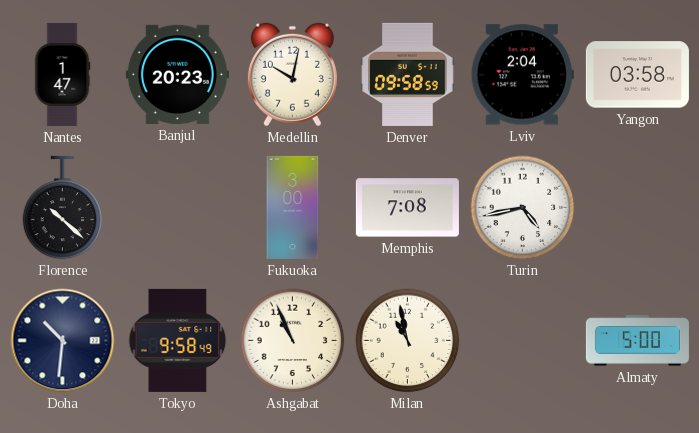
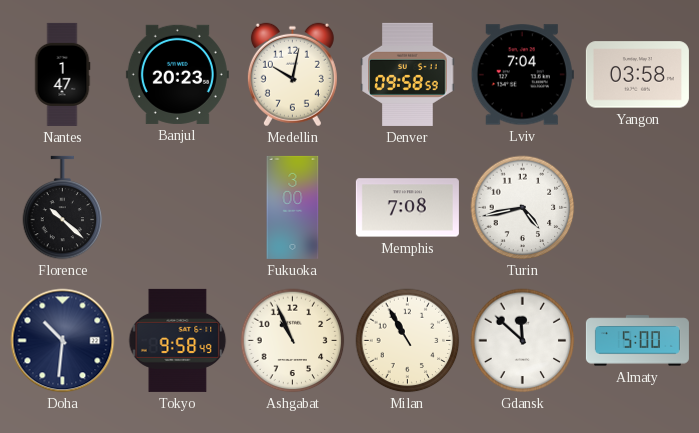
Lviv: 2:04 -> 7:04 (522, 75)
Milan: 10:58 -> 10:55 (408, 341)
Gdansk: none -> 11:52 (523, 341)
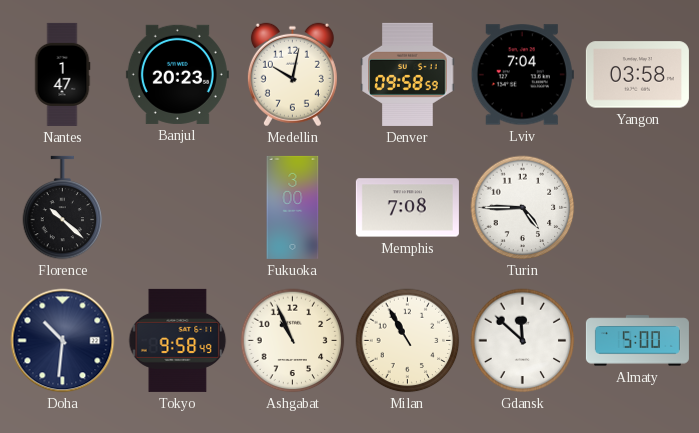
Turin: 4:43 -> 4:45 (523, 208)
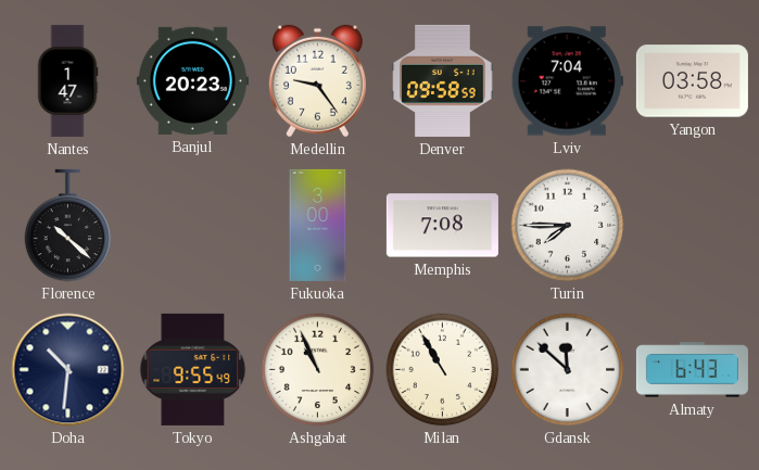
Medellin: 10:02 -> 9:24 (317, 81)
Turin: 4:45 -> 7:45 (568, 226)
Tokyo: 9:58 -> 9:55 (193, 369)
Almaty: 5:00 -> 6:43 (692, 370)
